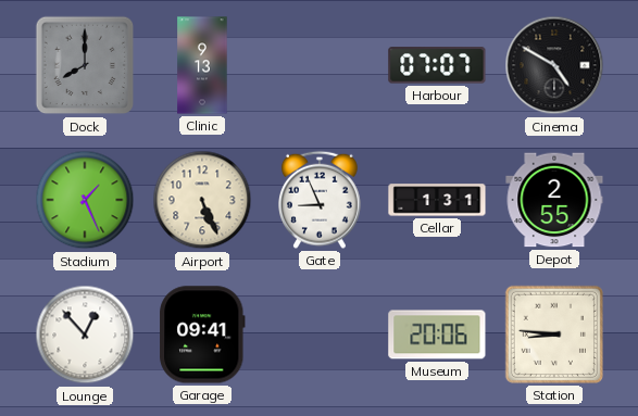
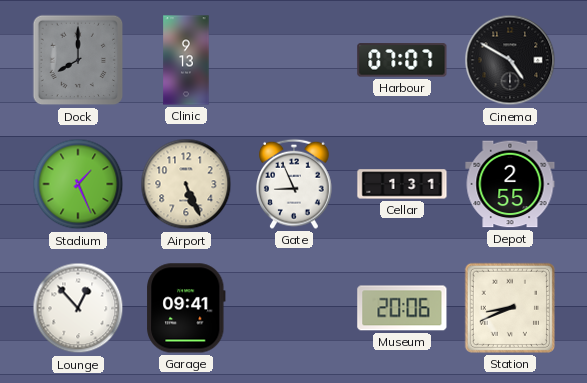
Station: 8:46 -> 8:41 (510, 308)
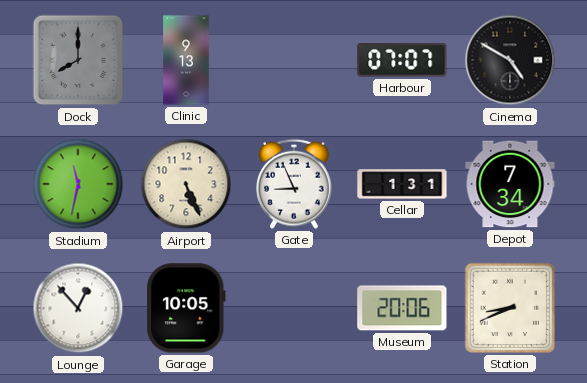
Stadium: 1:26 -> 11:32 (78, 184)
Depot: 2:55 -> 7:34 (510, 184)
Garage: 09:41 -> 10:05 (186, 308)
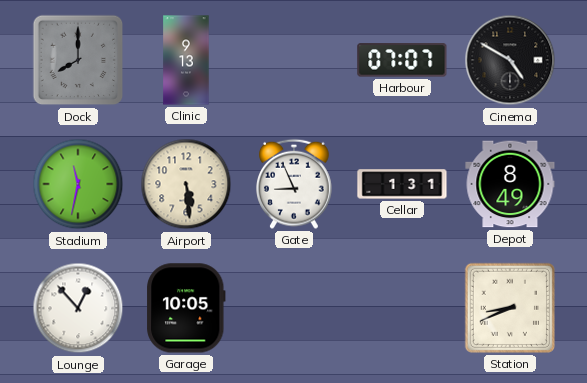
Airport: 5:26 -> 5:29 (186, 184)
Depot: 7:34 -> 8:49 (510, 184)
Museum: 20:06 -> none (402, 308)
